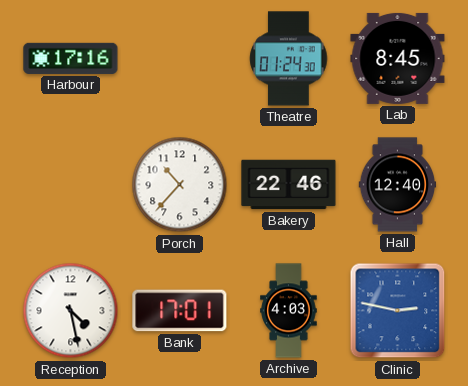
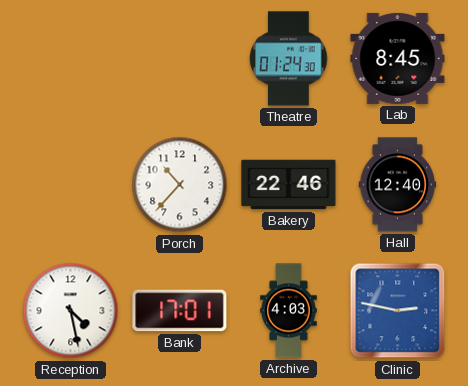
Harbour: 17:16 -> none (71, 58)
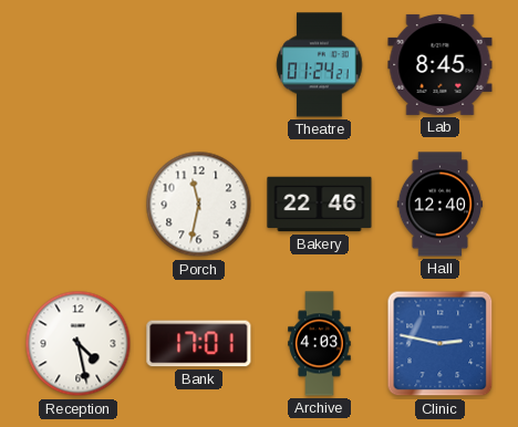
Theatre: 01:24:30 -> 01:24:21 (320, 65)
Porch: 10:37 -> 11:32 (199, 205)
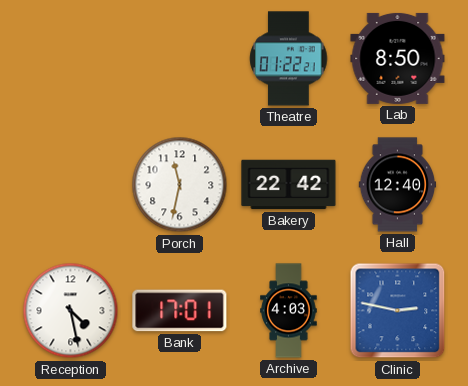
Theatre: 01:24 -> 01:22 (289, 59)
Lab: 8:45 -> 8:50 (398, 58)
Bakery: 22:46 -> 22:42 (289, 185)
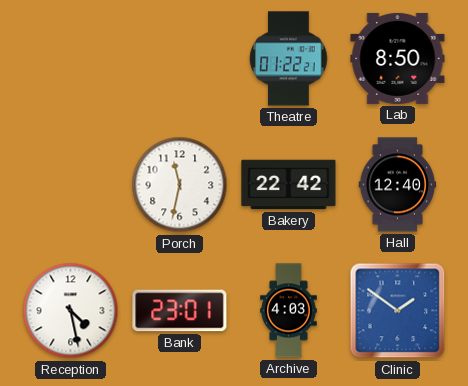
Bank: 17:01 -> 23:01 (180, 311)
Clinic: 2:47 -> 1:51 (398, 311)
